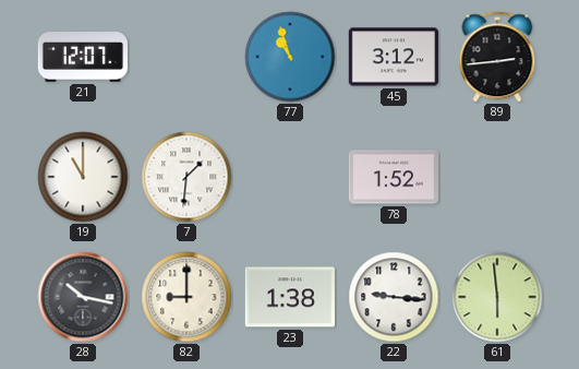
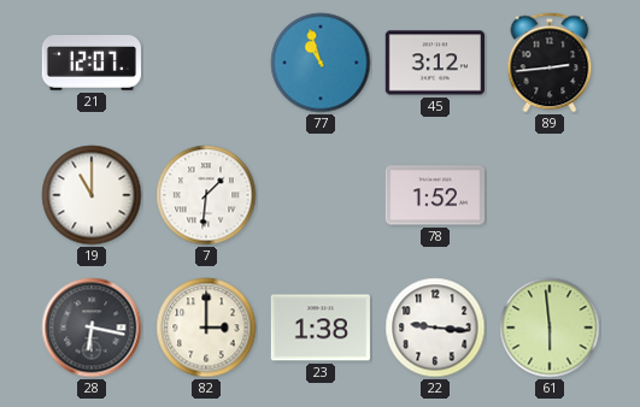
28: 10:17 -> 6:17 (92, 328)
82: 9:00 -> 3:00 (206, 328)
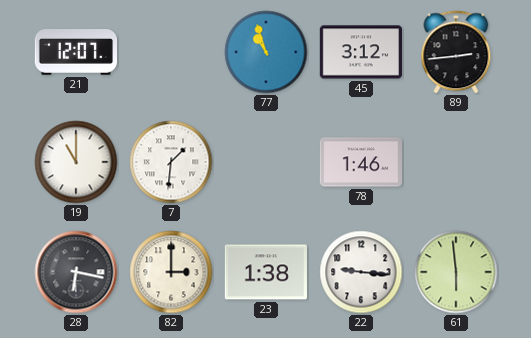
78: 1:52 -> 1:46 (360, 162)
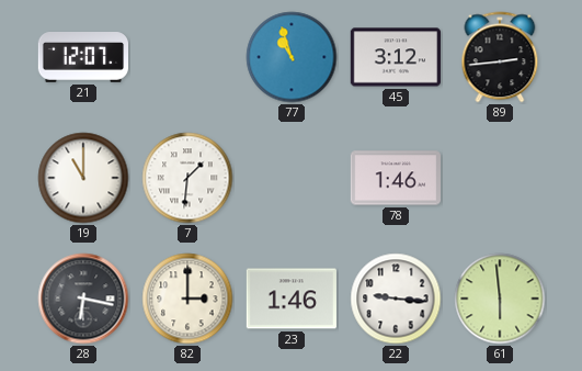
23: 1:38 -> 1:46 (292, 299)
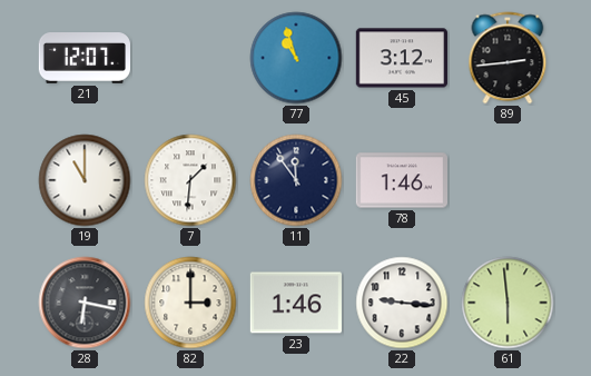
11: none -> 11:54 (296, 180)
